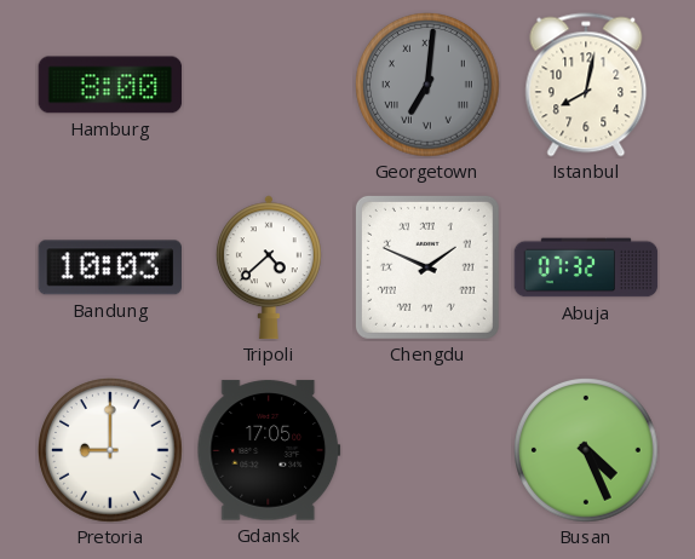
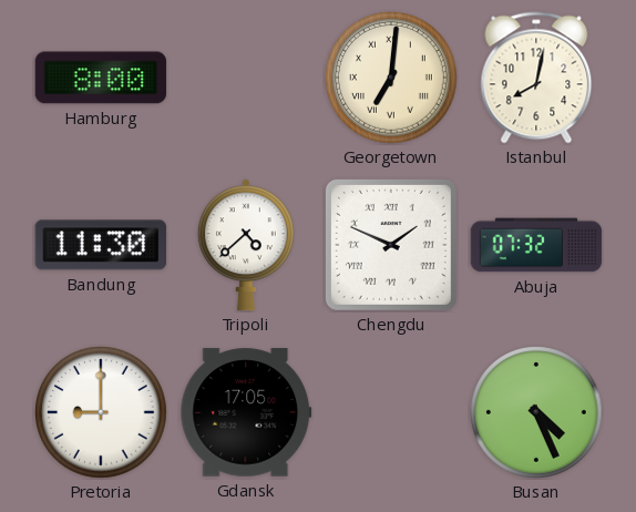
Georgetown dial: grey -> cream (392, 79)
Bandung: 10:03 -> 11:30 (100, 245)
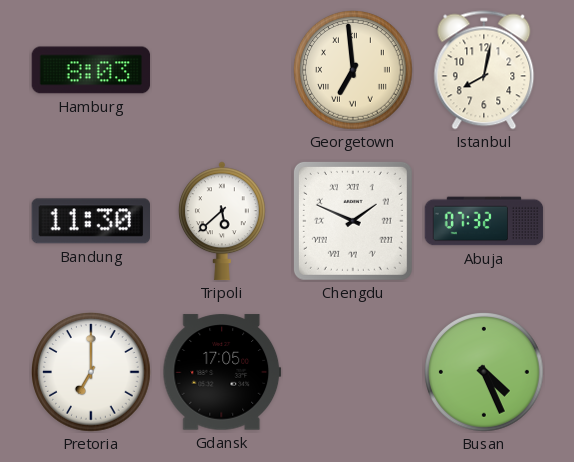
Hamburg: 8:00 -> 8:03 (91, 70)
Georgetown: 7:01 -> 6:59 (354, 71)
Tripoli: 4:38 -> 5:38 (222, 221)
Pretoria: 9:00 -> 7:00 (92, 373)
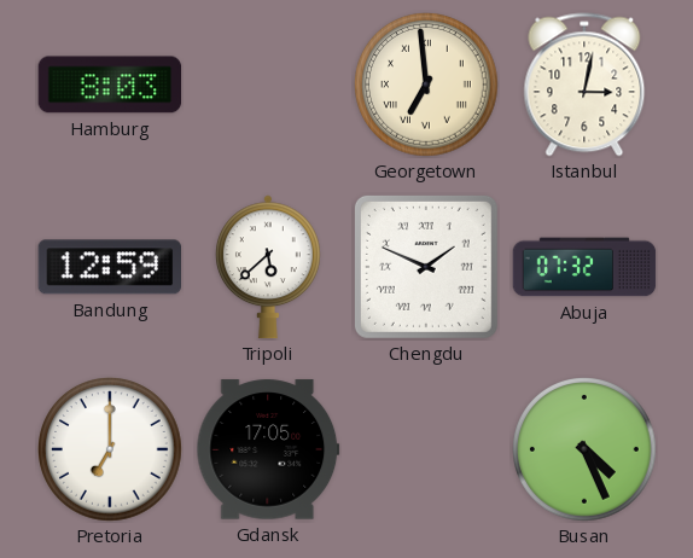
Istanbul: 8:02 -> 3:02 (584, 85)
Bandung: 11:30 -> 12:59 (109, 267)
